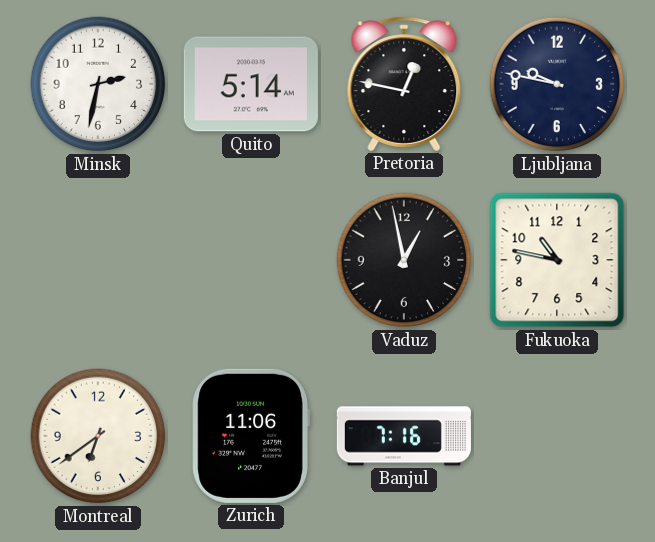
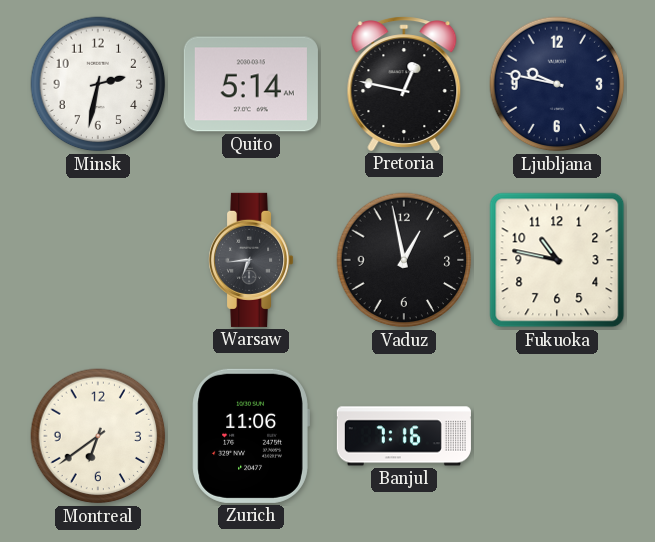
Warsaw: none -> 6:44 (252, 260)
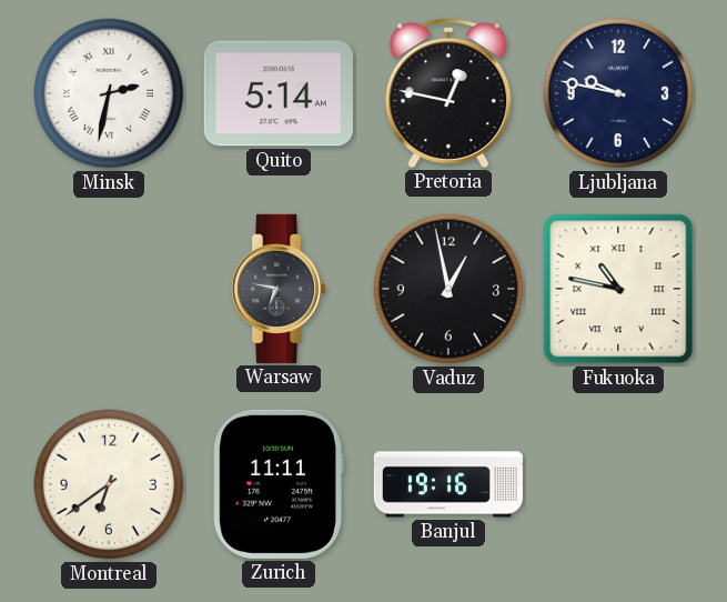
Minsk numerals: Arabic -> Roman (109, 93)
Warsaw: 6:44 -> 6:47 (280, 289)
Fukuoka numerals: Arabic -> Roman (618, 289)
Zurich: 11:06 -> 11:11 (279, 484)
Banjul: 7:16 -> 19:16 (448, 484)
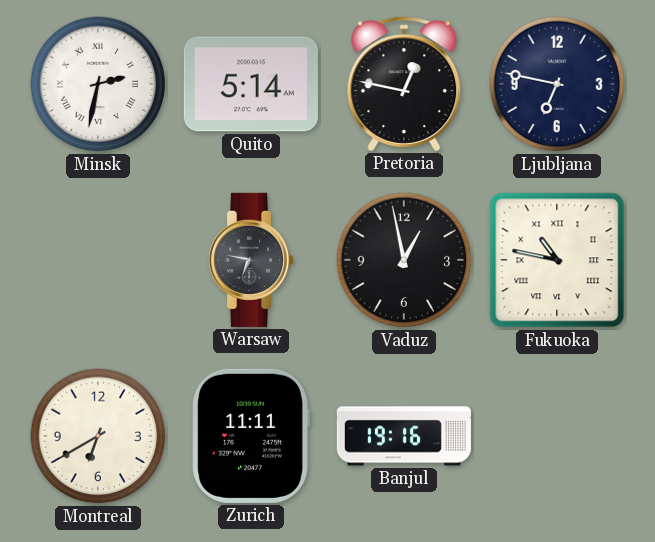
Ljubljana: 9:47 -> 6:47 (557, 84)
Montreal: 6:39 -> 6:40 (98, 436)
